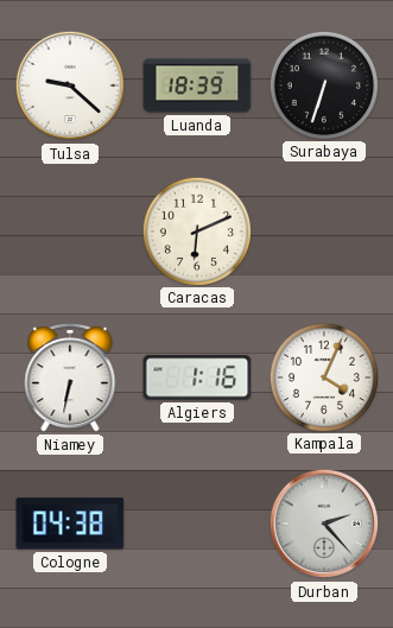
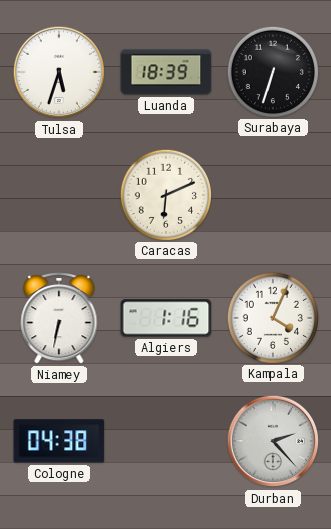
Tulsa: 9:22 -> 5:33 (59, 72)
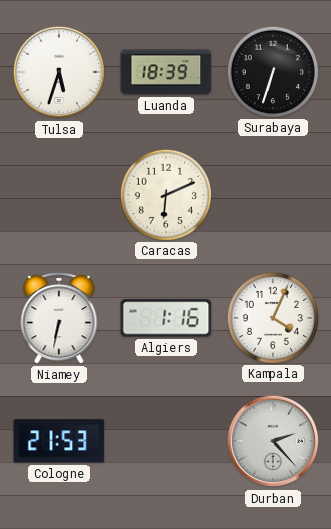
Cologne: 04:38 -> 21:53 (59, 441)
